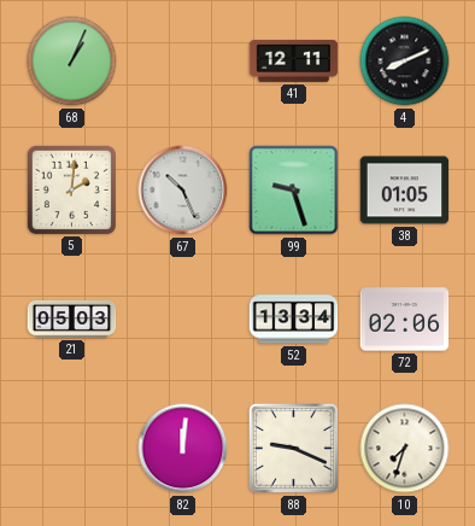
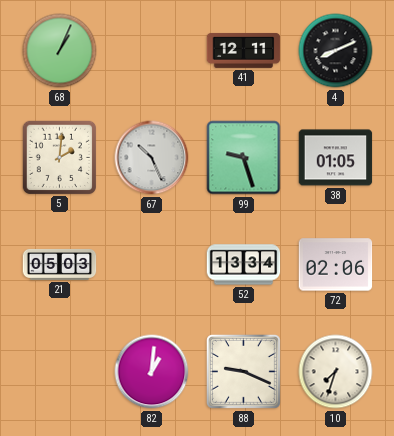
82: 12:01 -> 1:01 (152, 372)
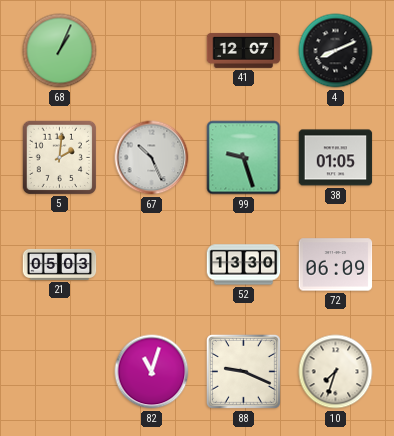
41: 12:11 -> 12:07 (244, 50)
52: 13:34 -> 13:30 (244, 265)
72: 02:06 -> 06:09 (336, 265)
82: 1:01 -> 11:03 (152, 372)
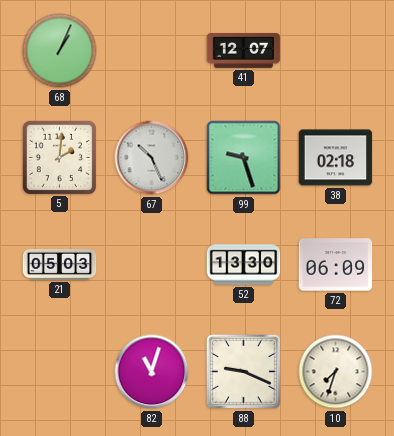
4: 8:11 -> none (336, 51)
38: 01:05 -> 02:18 (336, 158)
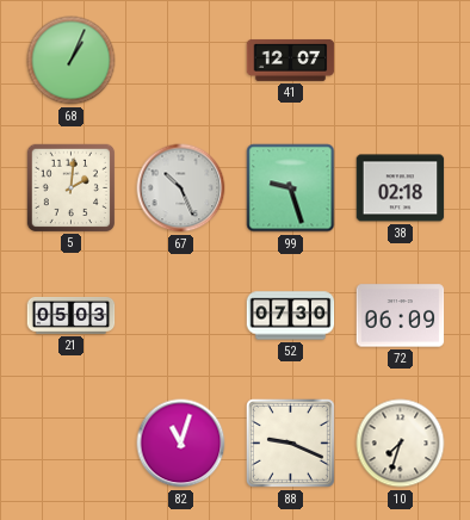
52: 13:30 -> 07:30 (291, 316)
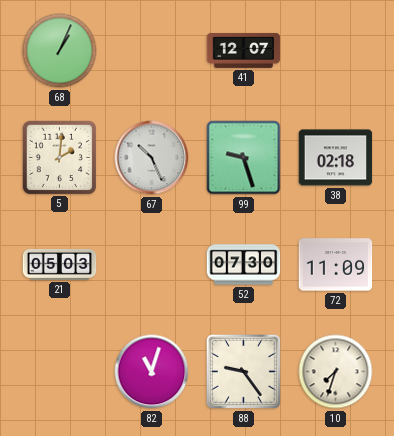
72: 06:09 -> 11:09 (336, 265)
88: 9:19 -> 9:24 (243, 371)
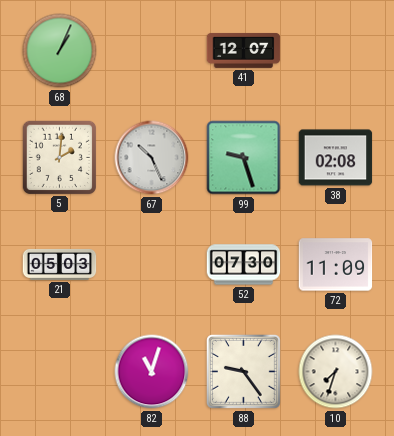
38: 02:18 -> 02:08 (336, 158)
